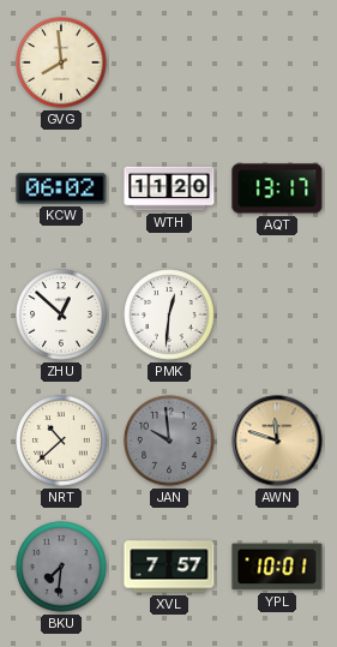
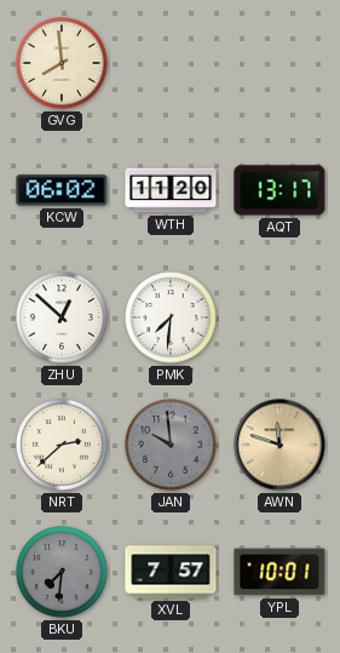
PMK: 12:31 -> 7:31 (171, 317)
NRT: 10:38 -> 2:38 (62, 445)
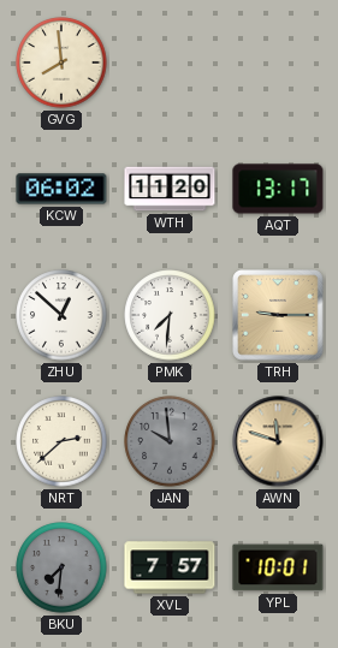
TRH: none -> 9:15 (278, 315)
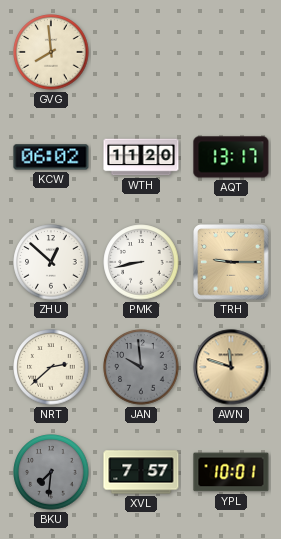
PMK: 7:31 -> 8:43 (141, 262)
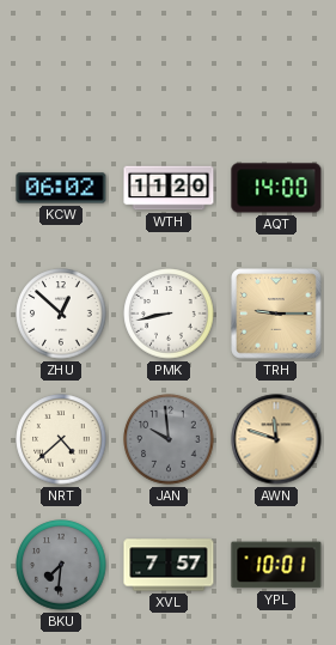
GVG: 7:59 -> none (51, 52)
AQT: 13:17 -> 14:00 (276, 188)
NRT: 2:38 -> 4:38 (61, 439)
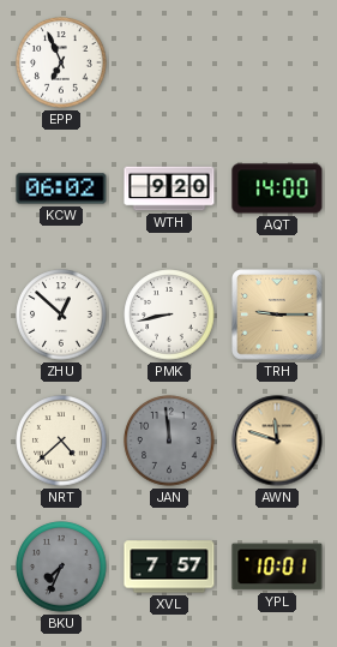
EPP: none -> 6:56 (61, 62)
WTH: 11:20 -> 9:20 (169, 188)
JAN: 9:59 -> 11:59 (169, 441)
BKU: 7:31 -> 7:34 (61, 567)
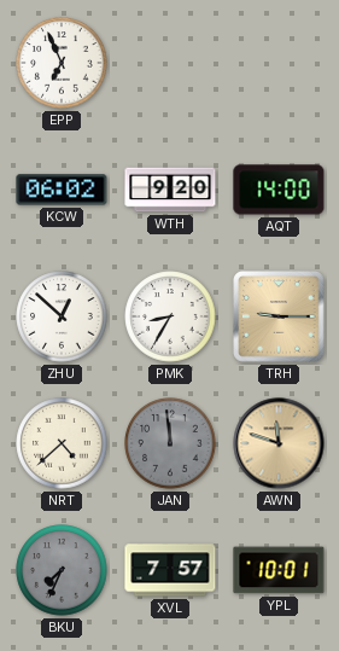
PMK: 8:43 -> 8:35 (170, 316)
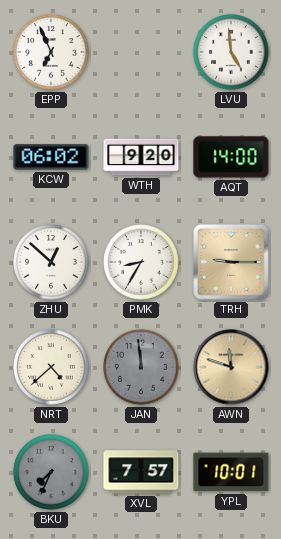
LVU: none -> 4:59 (231, 52)
